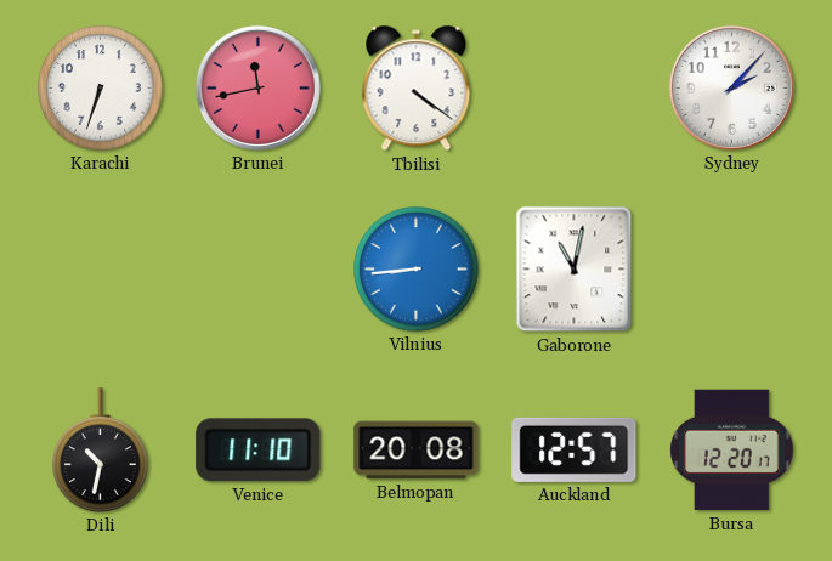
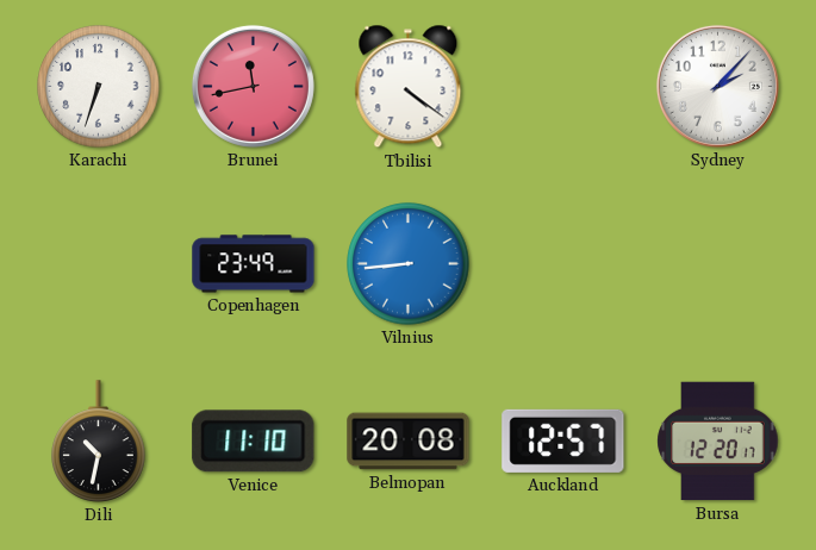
Copenhagen: none -> 23:49 (254, 264)
Gaborone: 11:02 -> none (575, 270)
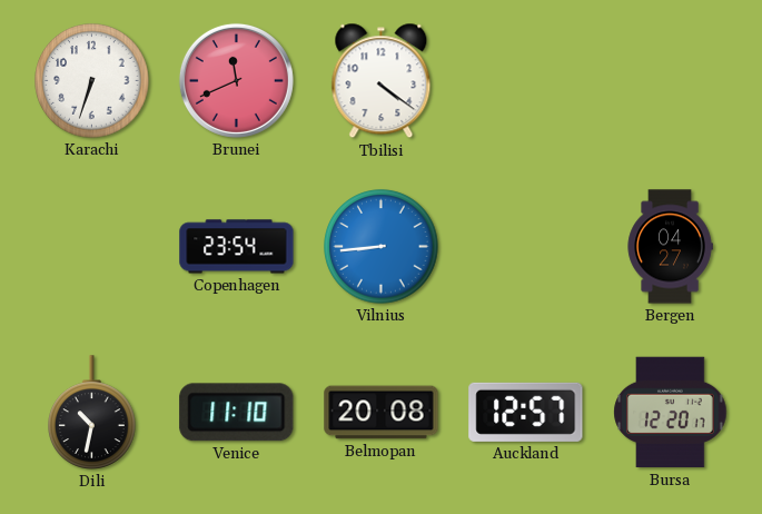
Brunei: 11:43 -> 11:41 (236, 80)
Sydney: 2:07 -> none (717, 86)
Copenhagen: 23:49 -> 23:54 (237, 247)
Bergen: none -> 04:27 (670, 247)
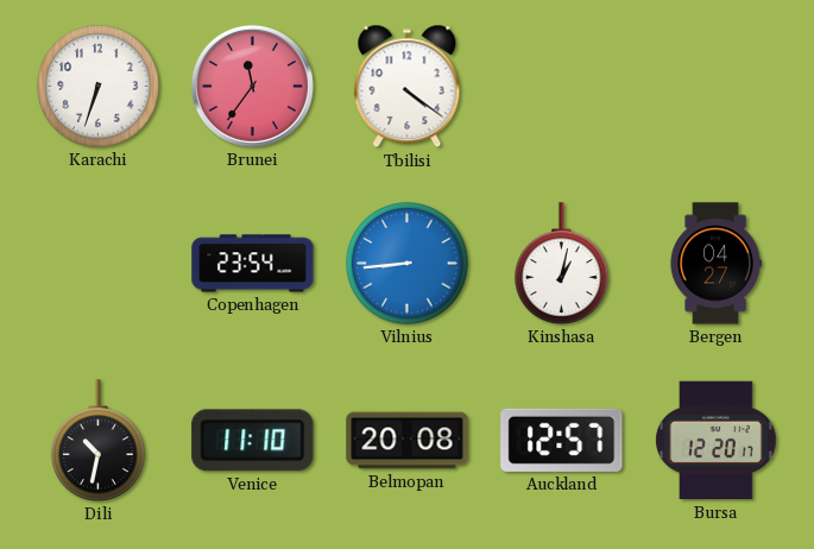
Brunei: 11:41 -> 11:36 (252, 86)
Kinshasa: none -> 1:02 (562, 264)
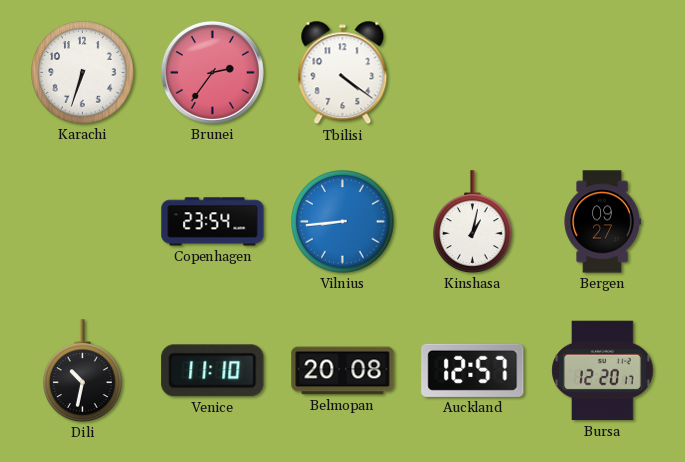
Brunei: 11:36 -> 2:36 (212, 72)
Bergen: 04:27 -> 09:27 (602, 222)
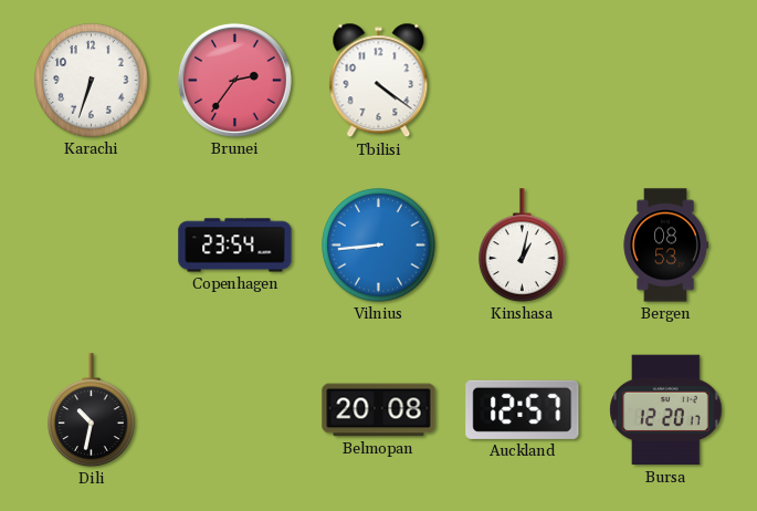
Bergen: 09:27 -> 08:53 (665, 246)
Venice: 11:10 -> none (213, 371)
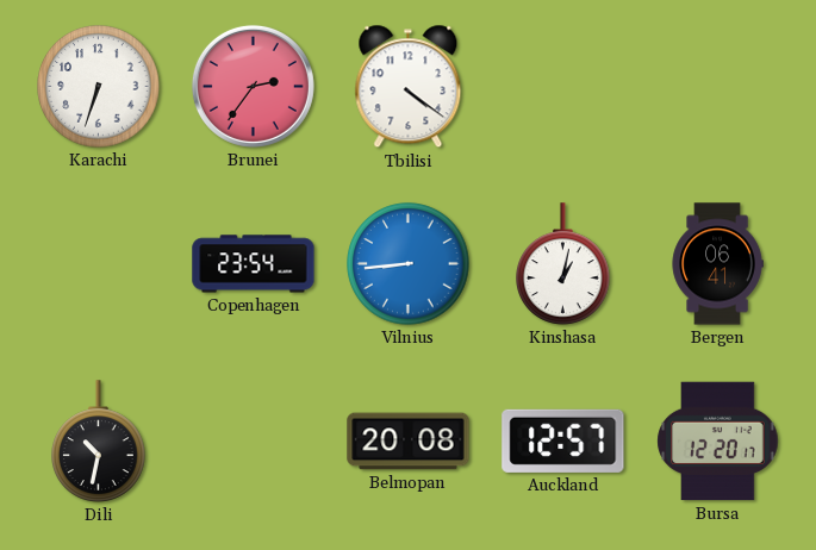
Bergen: 08:53 -> 06:41 (717, 264)
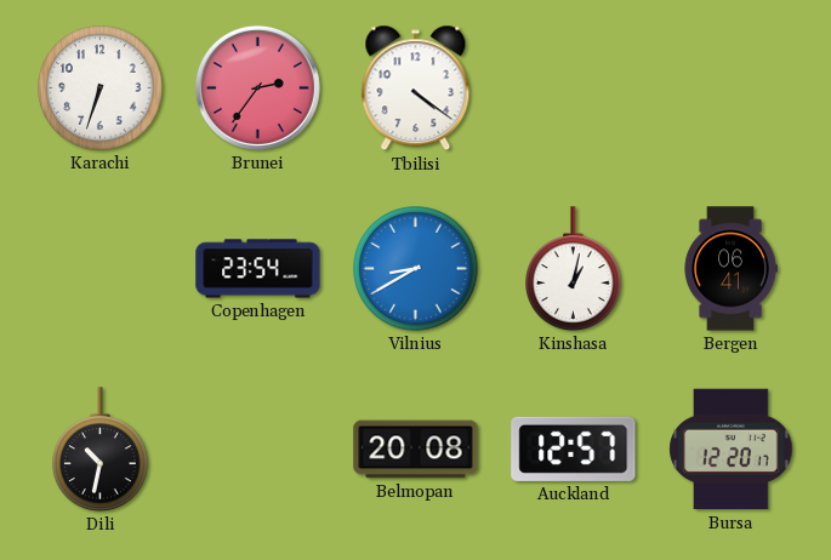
Vilnius: 8:44 -> 8:40 (416, 269)
